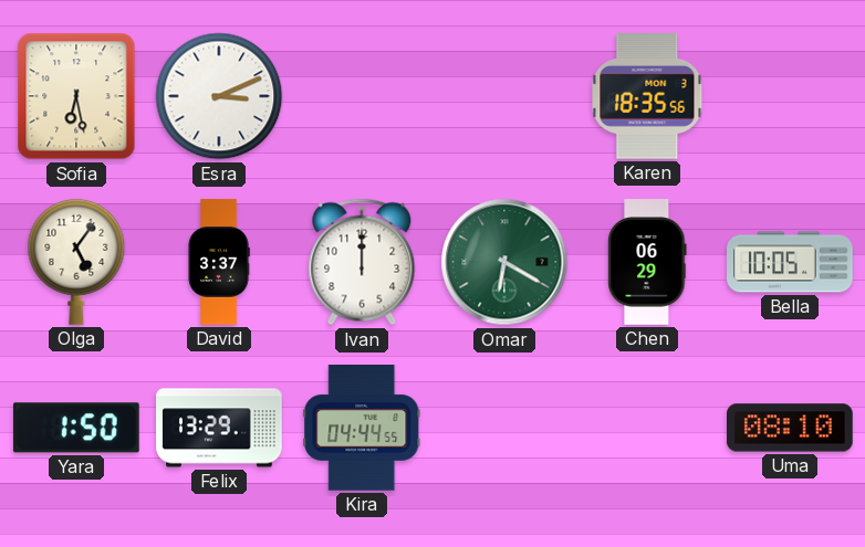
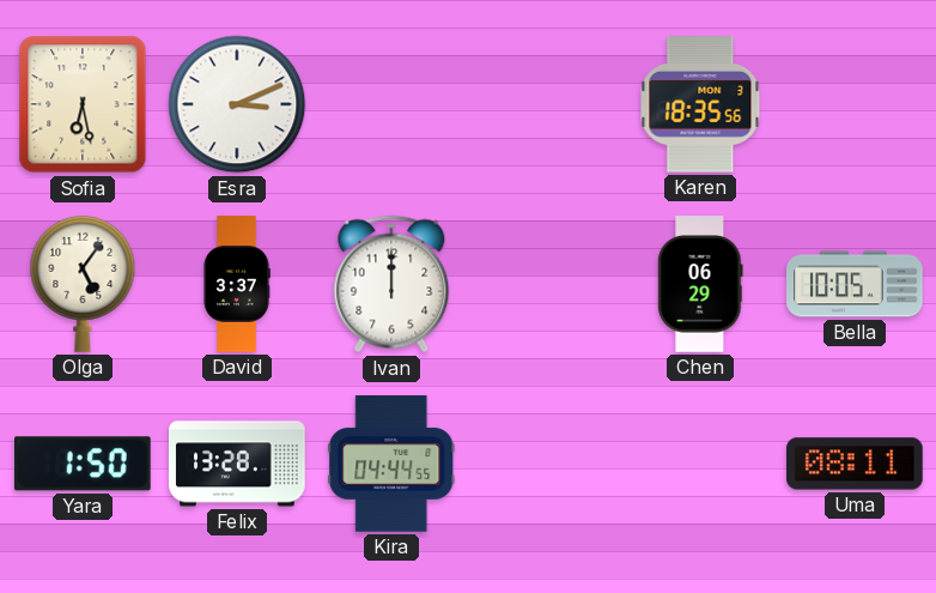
Omar: 6:20 -> none (504, 262)
Felix: 13:29 -> 13:28 (237, 464)
Uma: 08:10 -> 08:11 (856, 464)
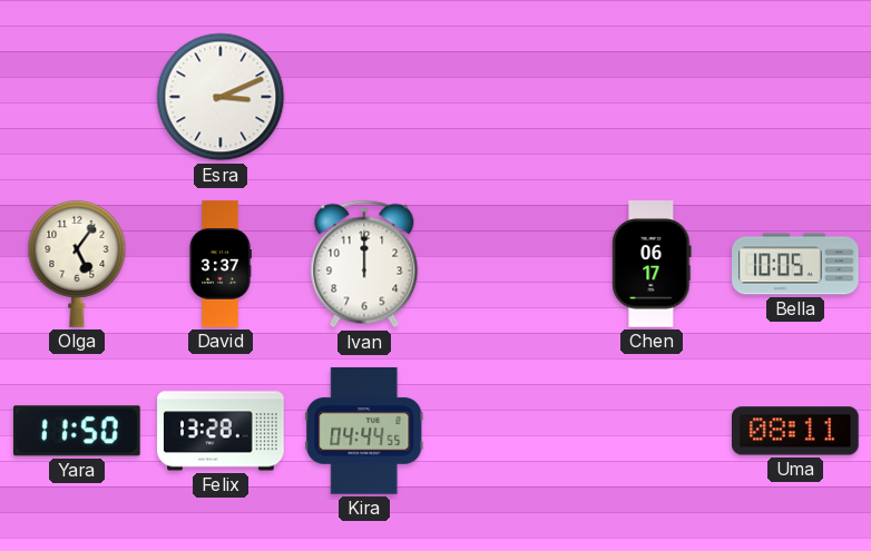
Sofia: 6:28 -> none (83, 104)
Karen: 18:35 -> none (700, 105)
Chen: 06:29 -> 06:17 (652, 264)
Yara: 1:50 -> 11:50 (77, 431)
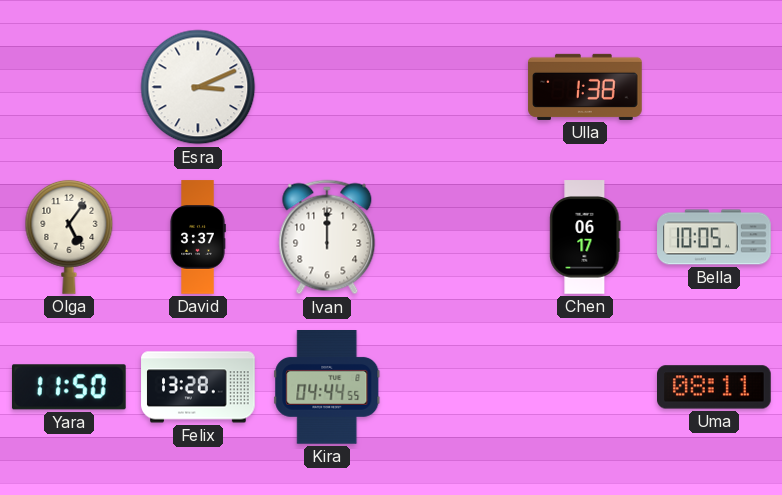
Ulla: none -> 1:38 (585, 87)
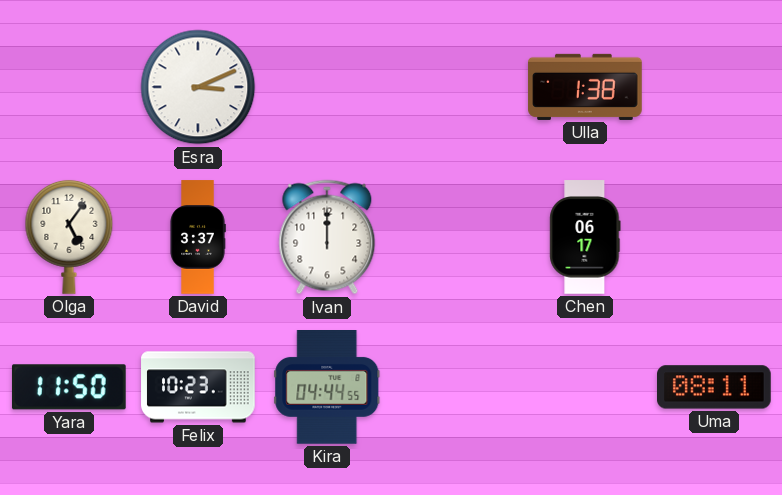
Bella: 10:05 -> none (714, 237)
Felix: 13:28 -> 10:23 (198, 387)
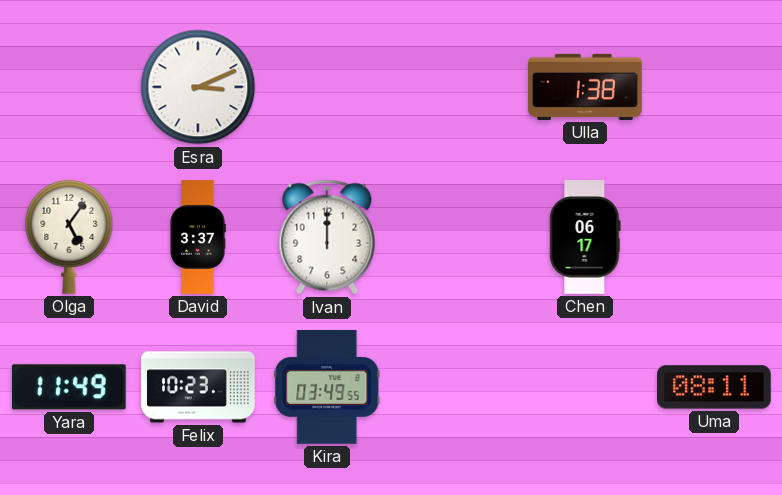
Yara: 11:50 -> 11:49 (69, 387)
Kira: 04:44 -> 03:49 (327, 388)
